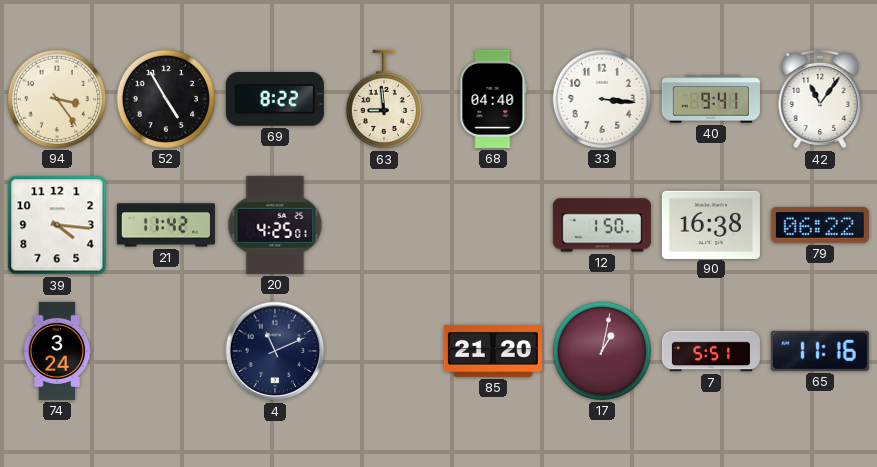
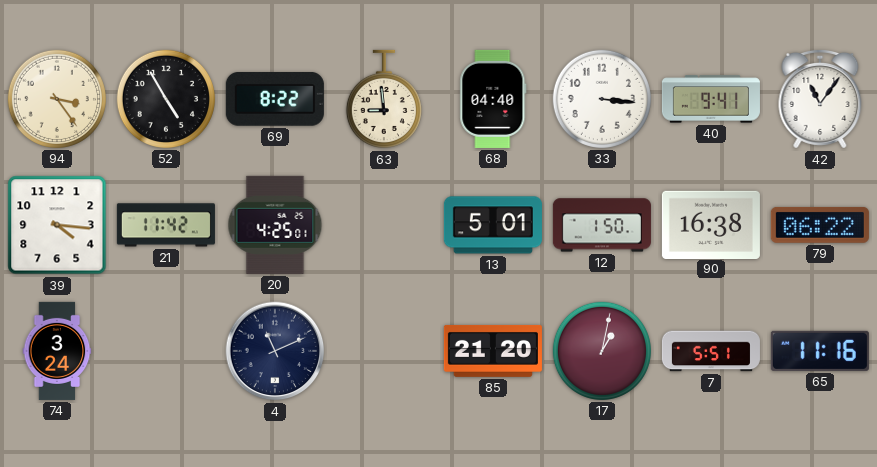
13: none -> 5:01 (493, 225)
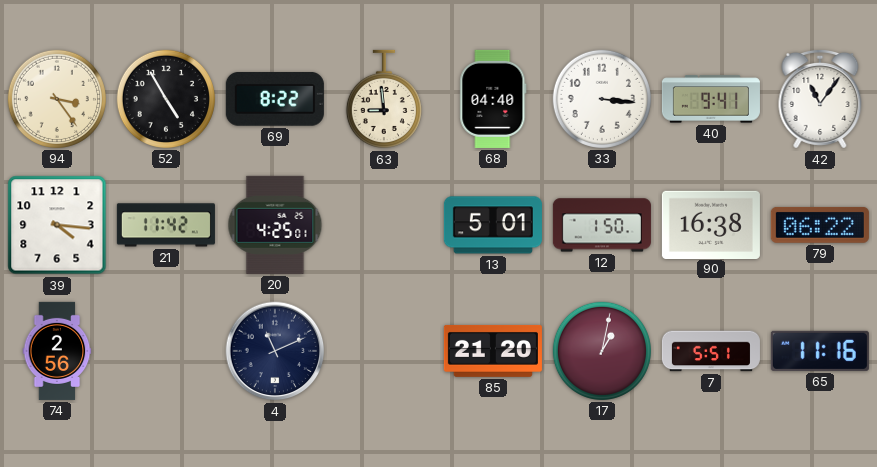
74: 3:24 -> 2:56 (57, 351)
